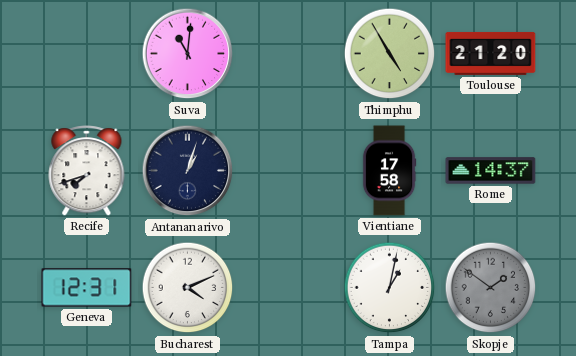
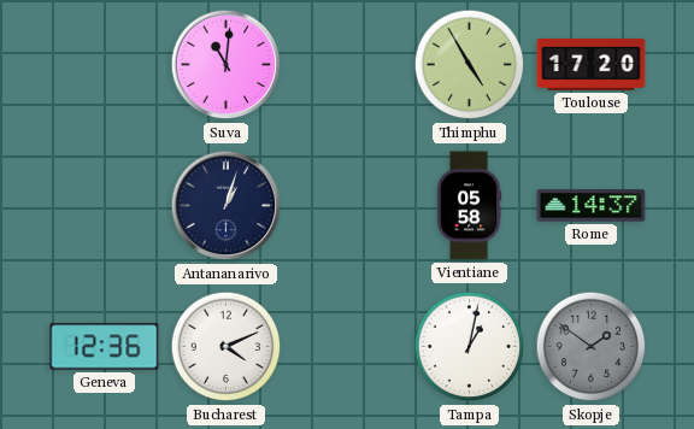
Toulouse: 21:20 -> 17:20 (592, 64)
Recife: 7:42 -> none (87, 171)
Vientiane: 17:58 -> 05:58 (469, 206)
Geneva: 12:31 -> 12:36 (105, 347)
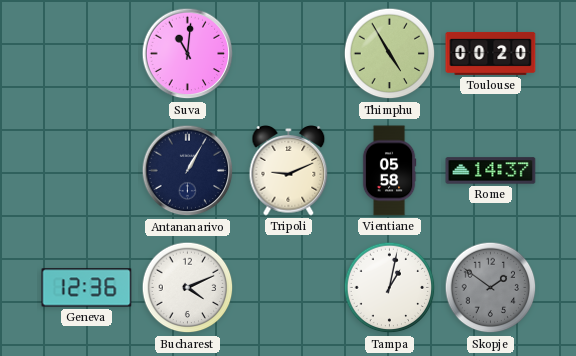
Toulouse: 17:20 -> 00:20 (491, 53)
Antananarivo: 1:03 -> 1:05 (188, 171)
Tripoli: none -> 9:11 (289, 171)
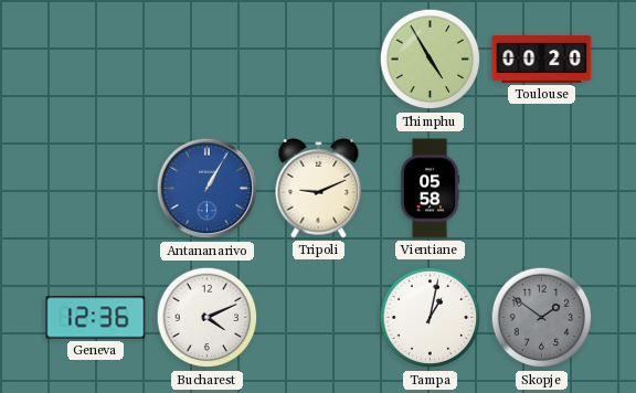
Suva: 11:01 -> none (188, 54)
Antananarivo dial: navy -> blue (208, 189)
Rome: 14:37 -> none (491, 171)
